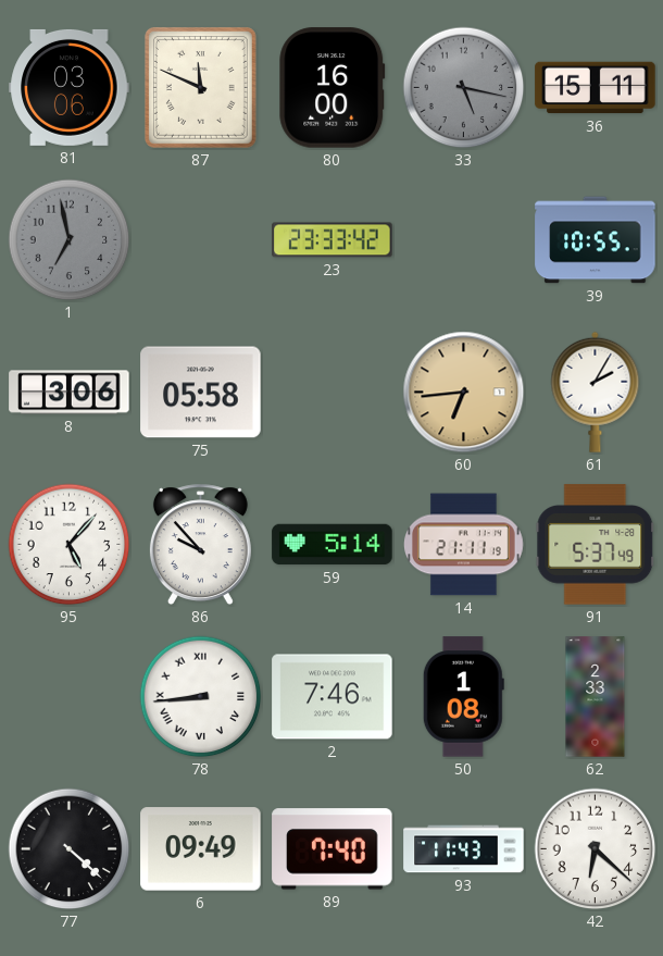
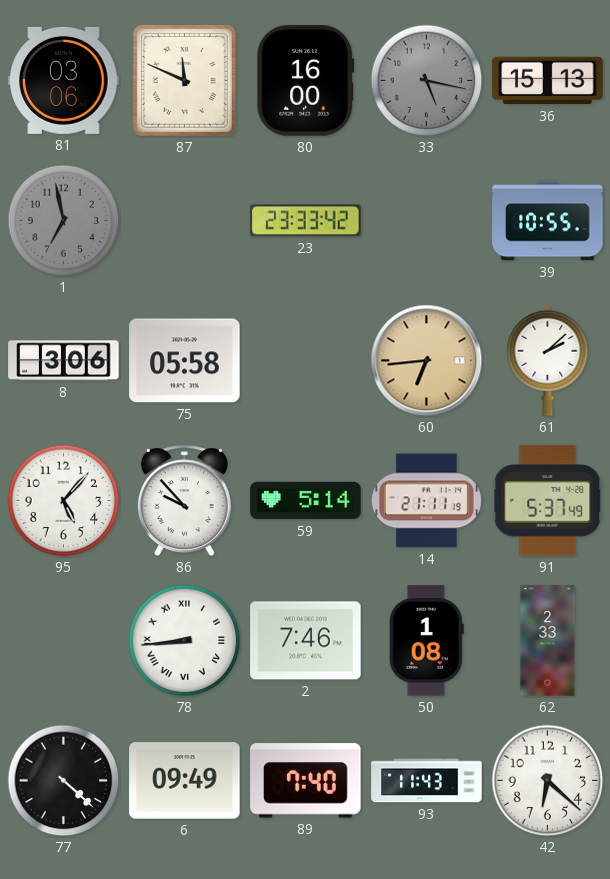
36: 15:11 -> 15:13 (548, 81)
61: 2:05 -> 2:08 (548, 360)
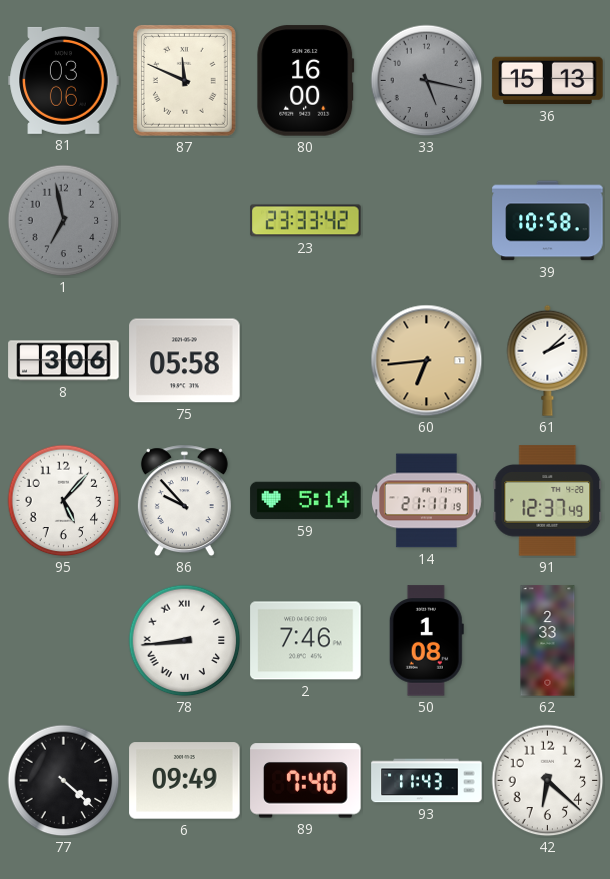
39: 10:55 -> 10:58 (548, 221)
91: 5:37 -> 12:37 (548, 501)
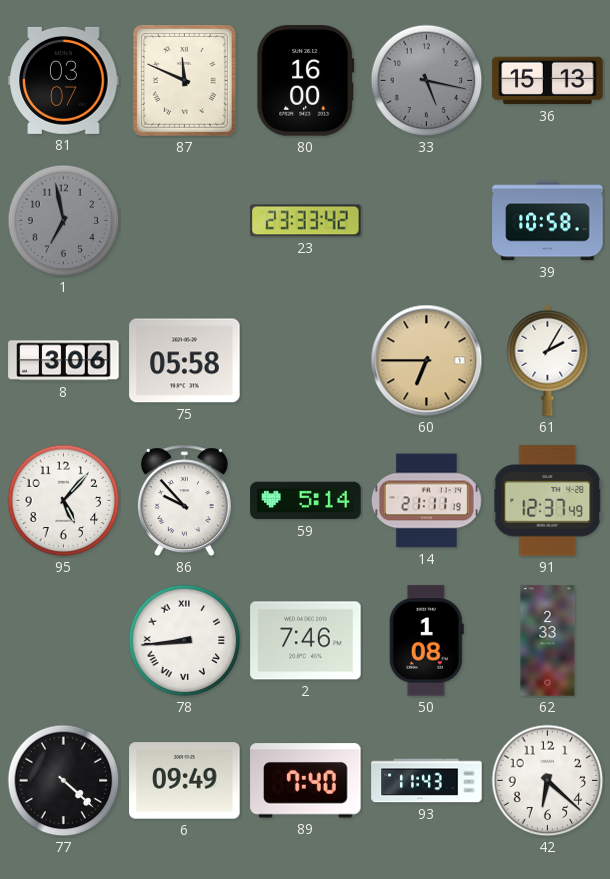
81: 03:06 -> 03:07 (64, 80)
60: 6:44 -> 6:45 (427, 361)
61: 2:08 -> 2:05 (548, 360)
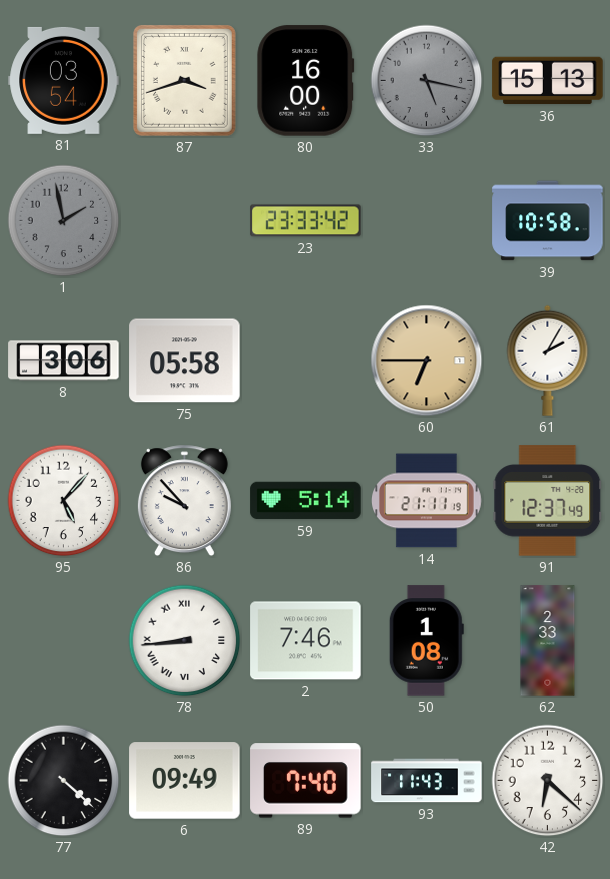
81: 03:07 -> 03:54 (64, 80)
87: 11:49 -> 3:42 (184, 80)
1: 6:58 -> 1:58 (64, 221)
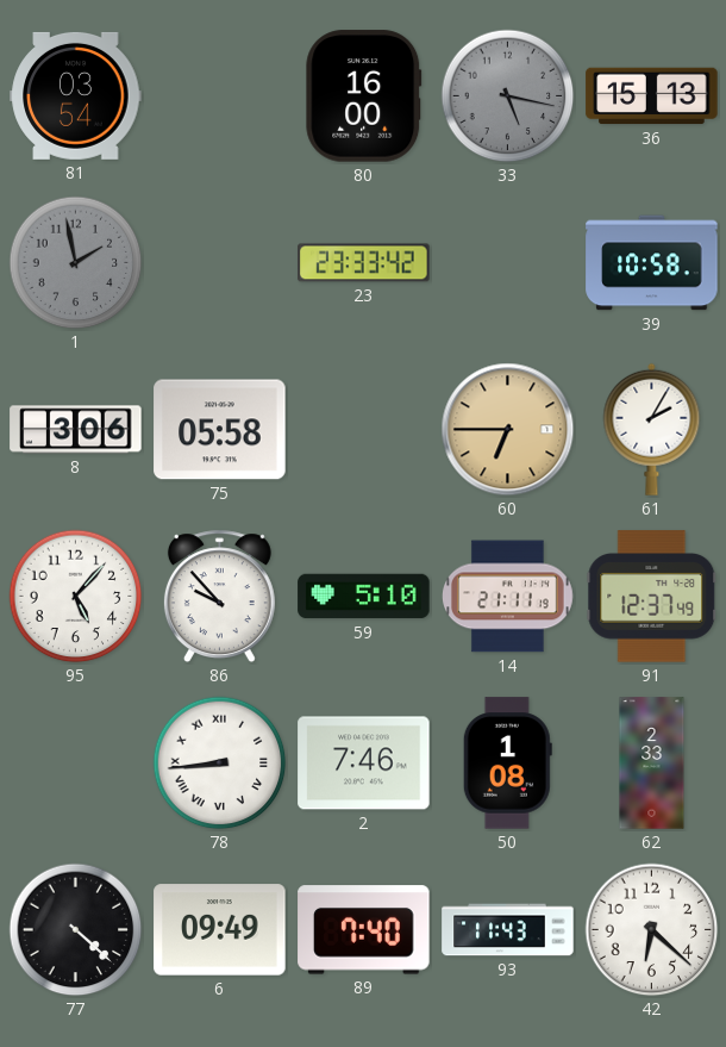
87: 3:42 -> none (184, 80)
59: 5:14 -> 5:10 (364, 597)
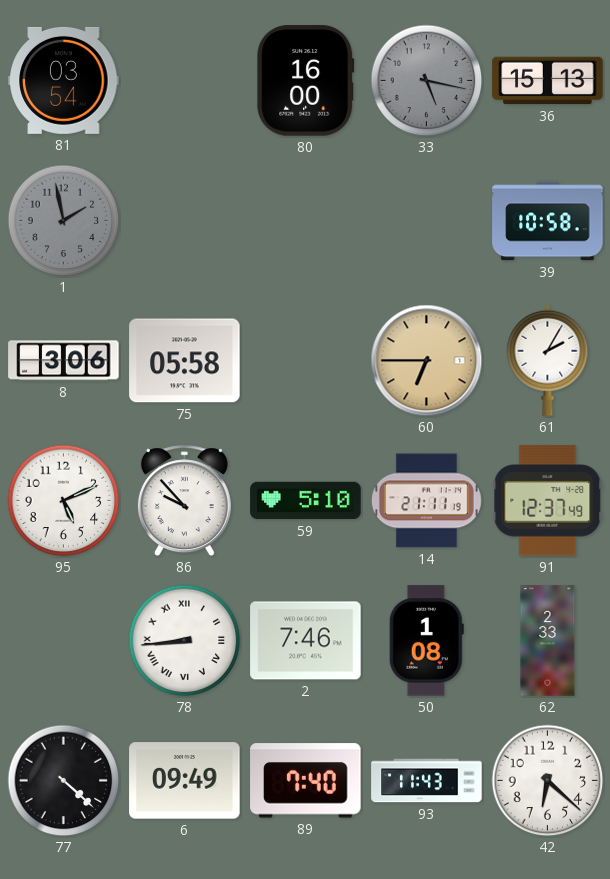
23: 23:33 -> none (364, 263)
95: 5:07 -> 5:11 (64, 501)
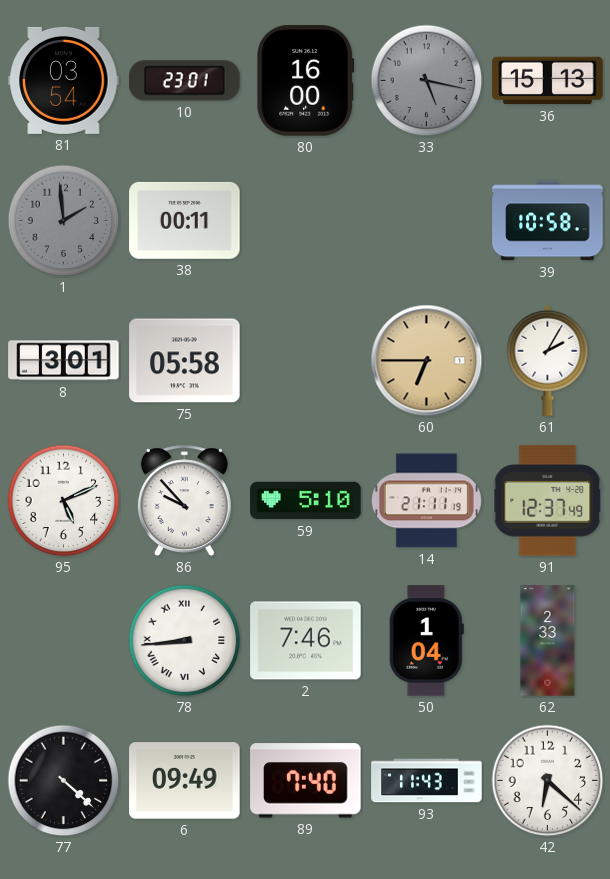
10: none -> 23:01 (185, 81)
1: 1:58 -> 1:59 (64, 221)
38: none -> 00:11 (185, 220)
8: 3:06 -> 3:01 (64, 361)
50: 1:08 -> 1:04 (426, 641)
